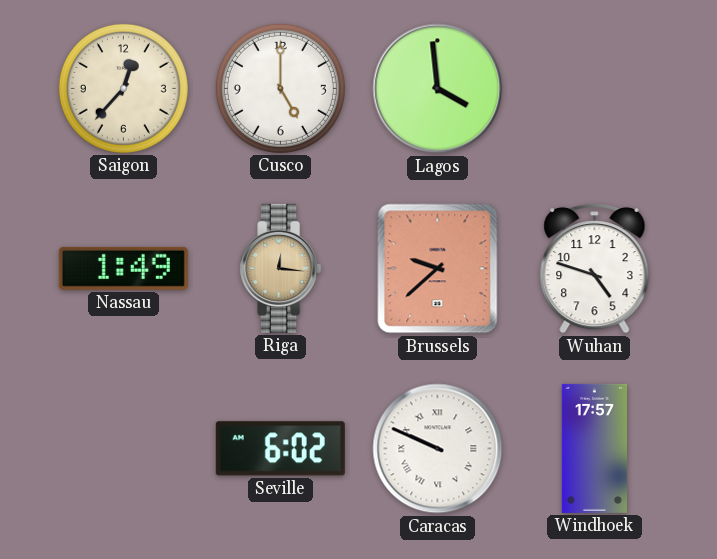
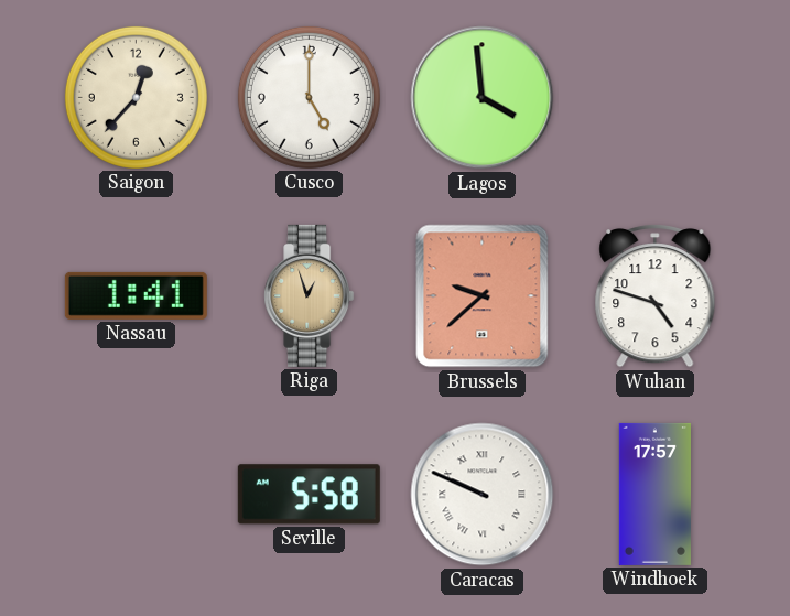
Nassau: 1:49 -> 1:41 (136, 295)
Riga: 12:16 -> 12:57 (310, 295)
Seville: 6:02 -> 5:58 (309, 495)
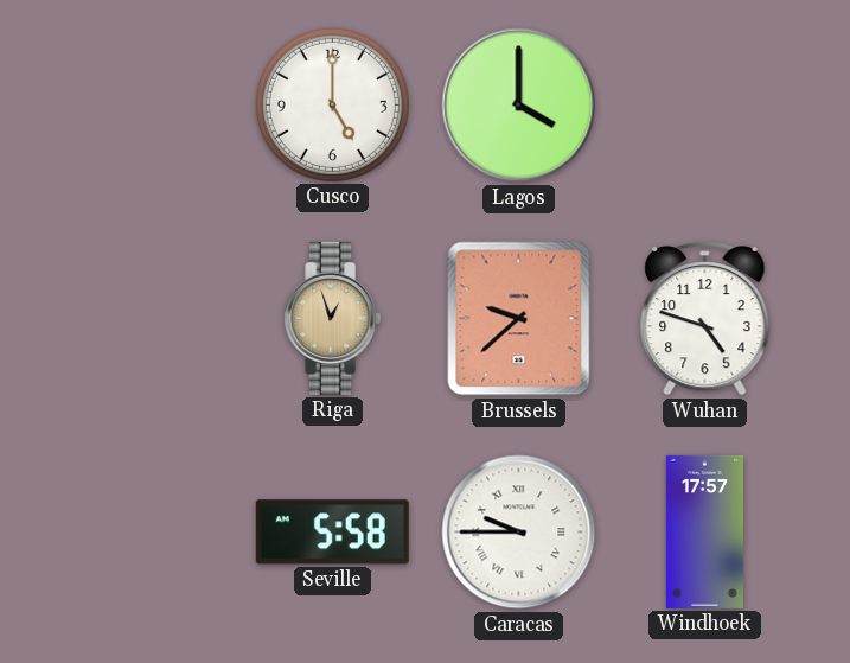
Saigon: 12:37 -> none (136, 97)
Lagos: 3:59 -> 4:00 (519, 106)
Nassau: 1:41 -> none (136, 295)
Caracas: 9:49 -> 9:45 (519, 533)
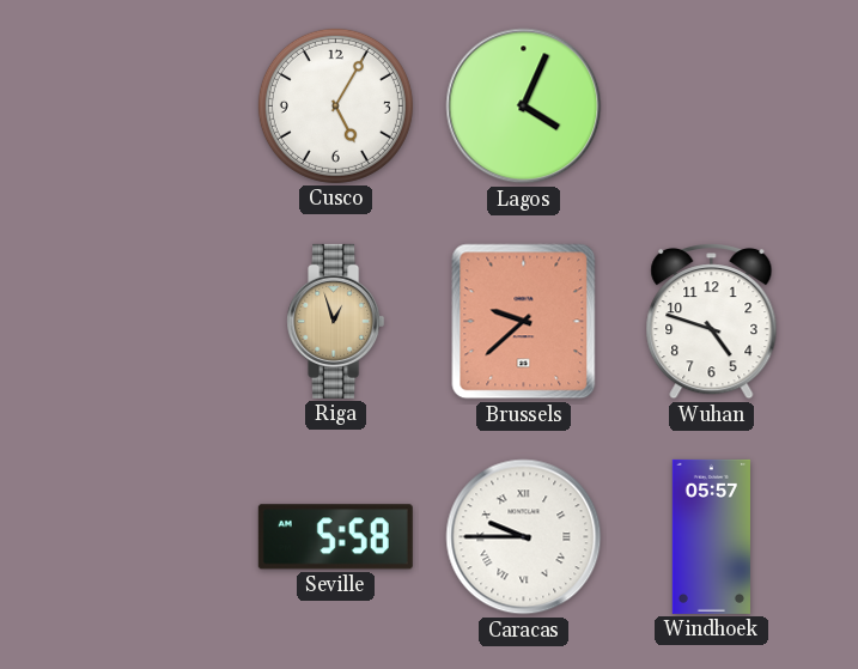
Cusco: 5:00 -> 5:05 (335, 105)
Lagos: 4:00 -> 4:04 (524, 107)
Windhoek: 17:57 -> 05:57 (711, 536)
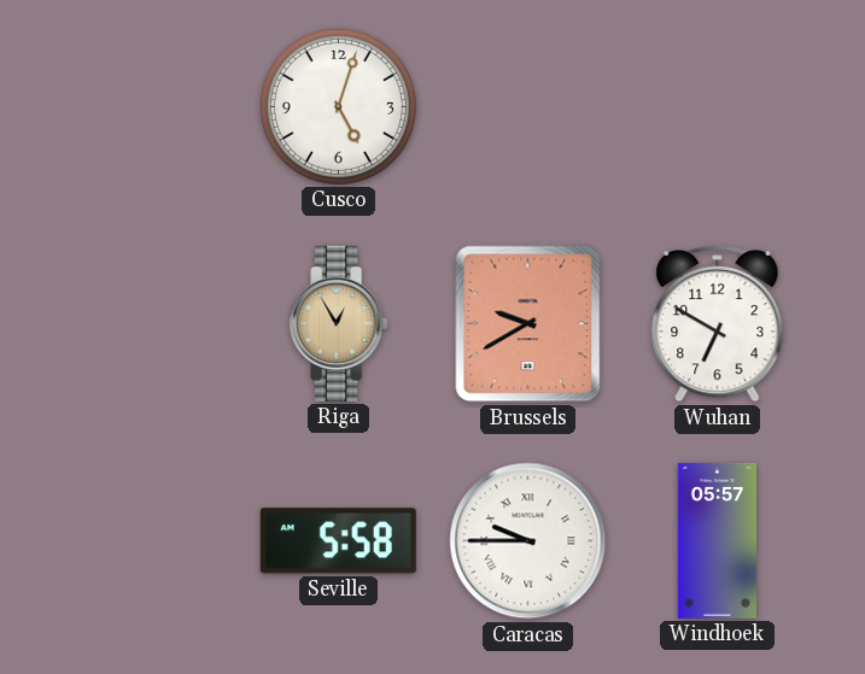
Cusco: 5:05 -> 5:03 (338, 106)
Lagos: 4:04 -> none (524, 107)
Riga: 12:57 -> 12:55 (339, 323)
Brussels: 9:38 -> 9:40 (528, 324)
Wuhan: 4:48 -> 6:50 (718, 324)
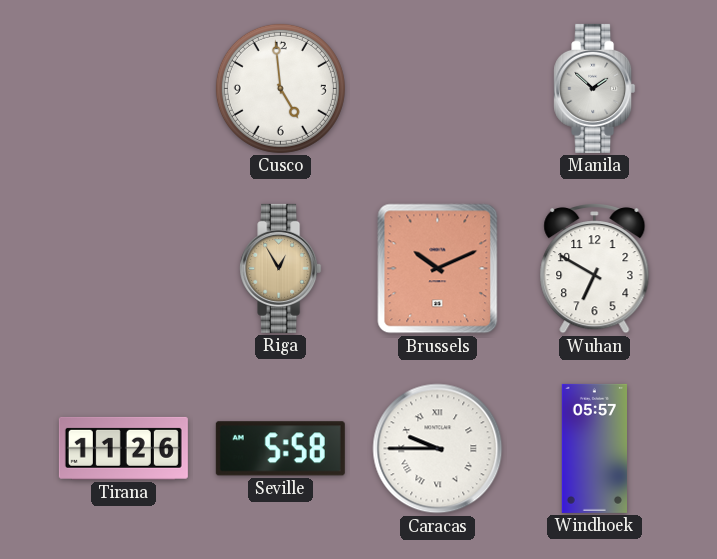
Cusco: 5:03 -> 4:59 (280, 88)
Manila: none -> 1:52 (595, 88)
Brussels: 9:40 -> 10:11 (438, 269)
Tirana: none -> 11:26 (123, 448)
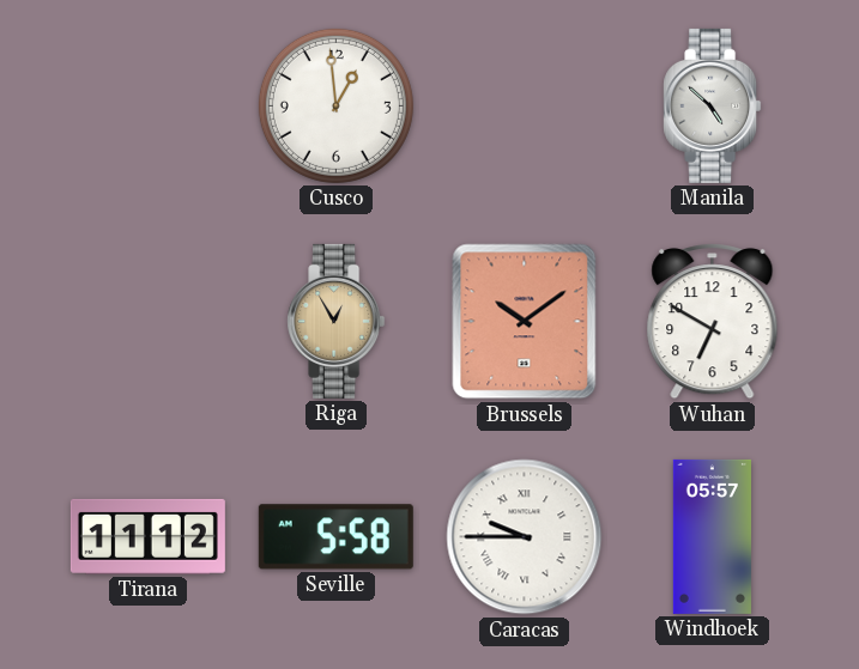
Cusco: 4:59 -> 12:59 (335, 105)
Manila: 1:52 -> 4:52 (713, 105)
Brussels: 10:11 -> 10:09 (525, 322)
Tirana: 11:26 -> 11:12 (147, 536)
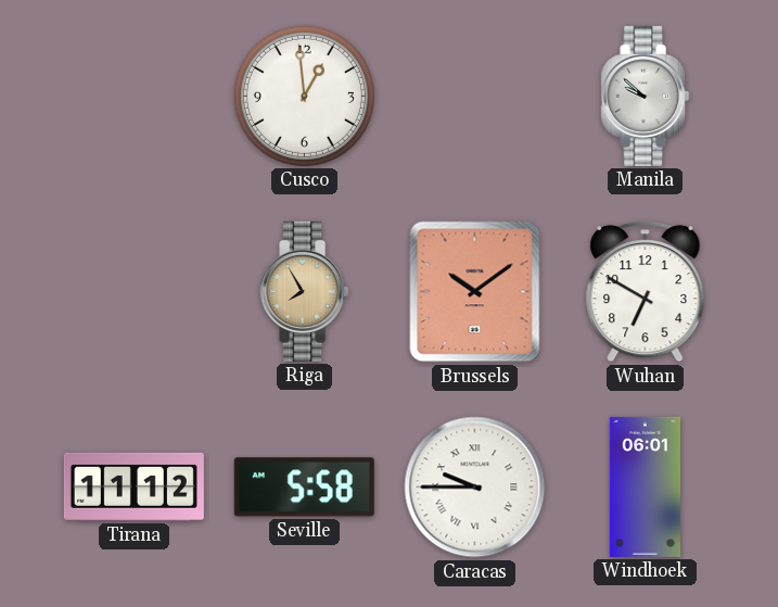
Manila: 4:52 -> 9:52 (646, 96)
Riga: 12:55 -> 7:55 (305, 291)
Windhoek: 05:57 -> 06:01 (645, 486)
